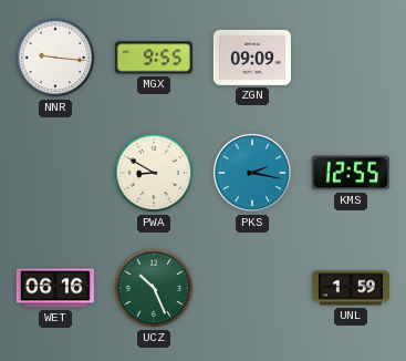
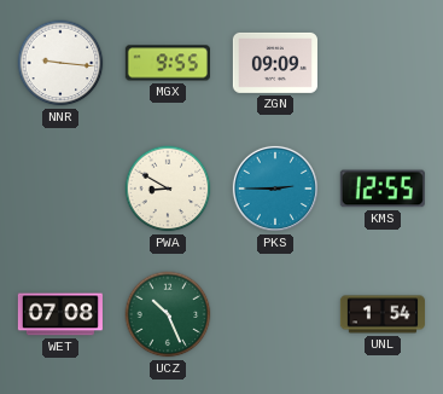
PKS: 2:17 -> 2:45 (275, 189)
WET: 06:16 -> 07:08 (60, 314)
UNL: 1:59 -> 1:54 (383, 314)
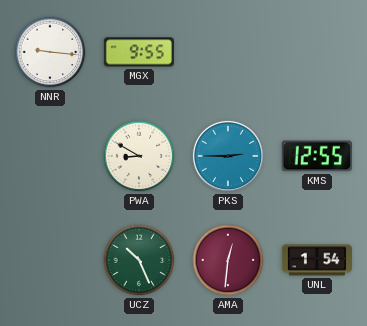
ZGN: 09:09 -> none (275, 63)
WET: 07:08 -> none (60, 314)
AMA: none -> 12:31 (228, 260)
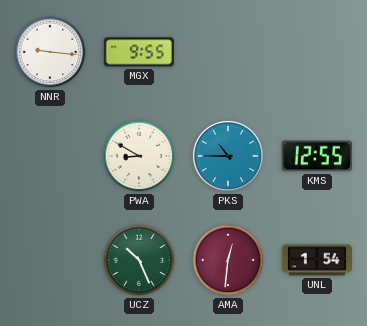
PKS: 2:45 -> 10:45 (228, 156)
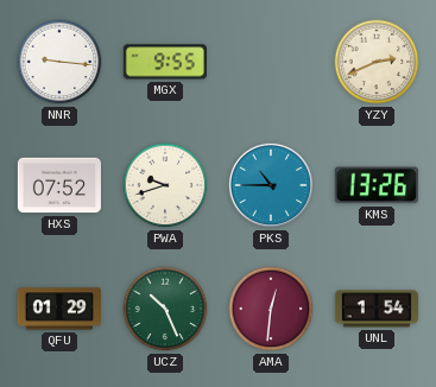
YZY: none -> 2:41 (377, 62)
HXS: none -> 07:52 (59, 185)
PWA: 8:50 -> 9:42 (165, 185)
KMS: 12:55 -> 13:26 (377, 185)
QFU: none -> 01:29 (59, 309)
